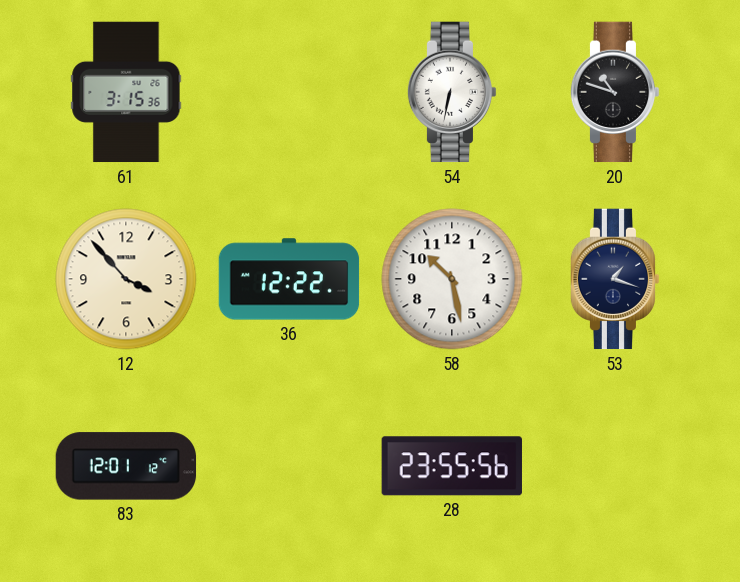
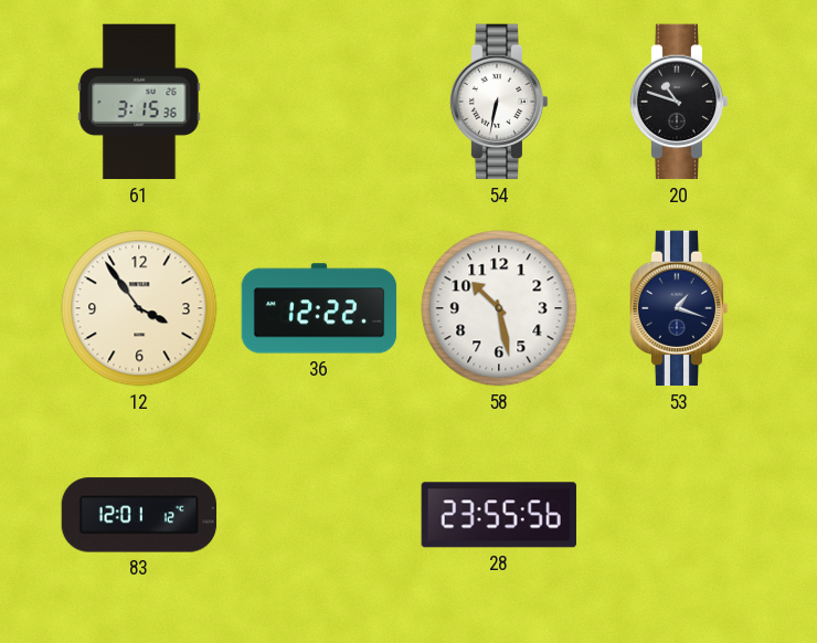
12: 3:53 -> 3:54 (139, 308)
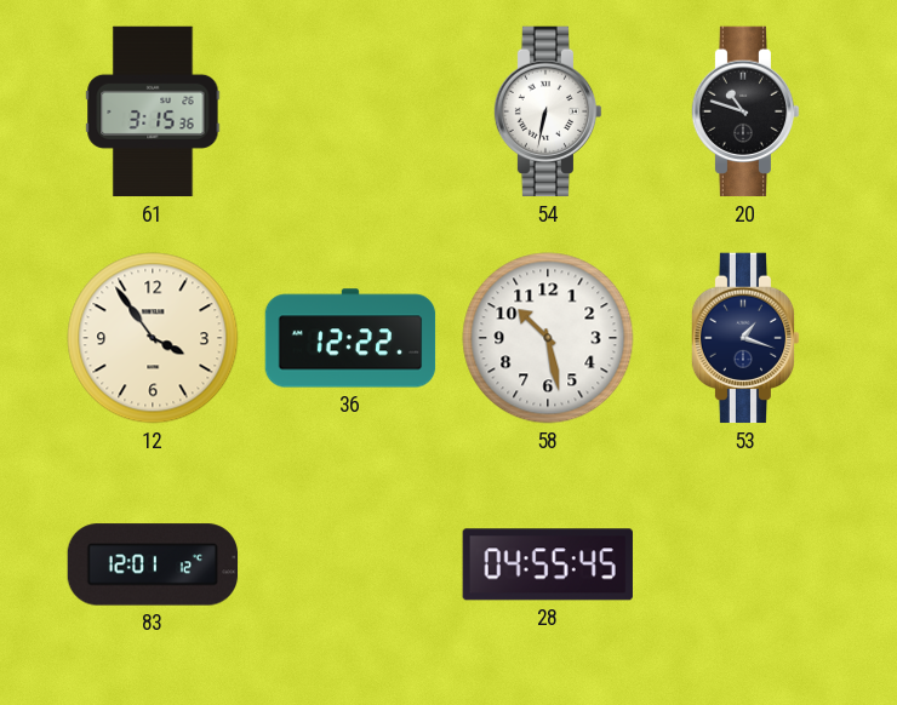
28: 23:55 -> 04:55 (548, 564)
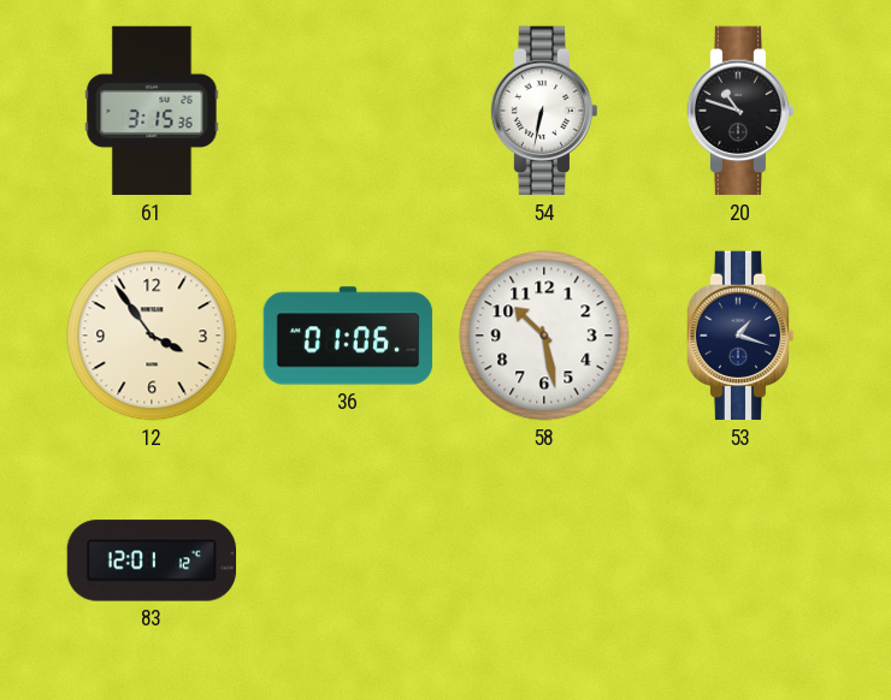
36: 12:22 -> 01:06 (348, 336)
28: 04:55 -> none (548, 564)
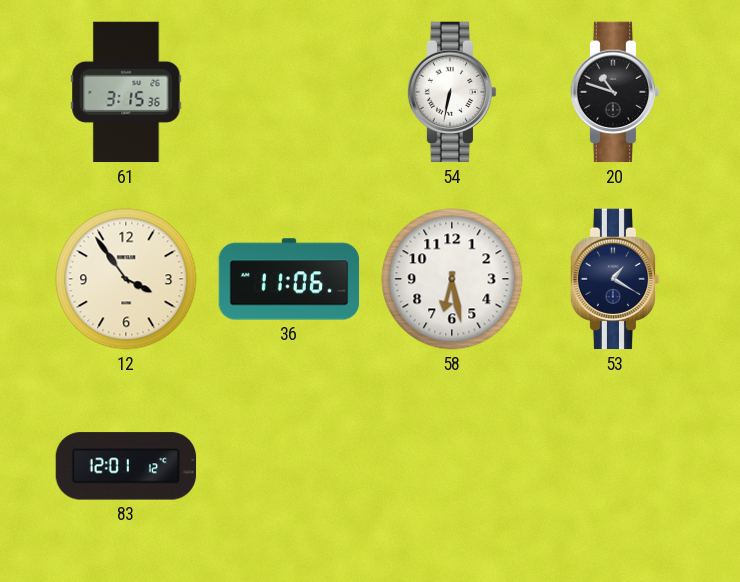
36: 01:06 -> 11:06 (289, 279)
58: 10:28 -> 6:28 (452, 279)
53: 1:18 -> 1:20 (615, 279)
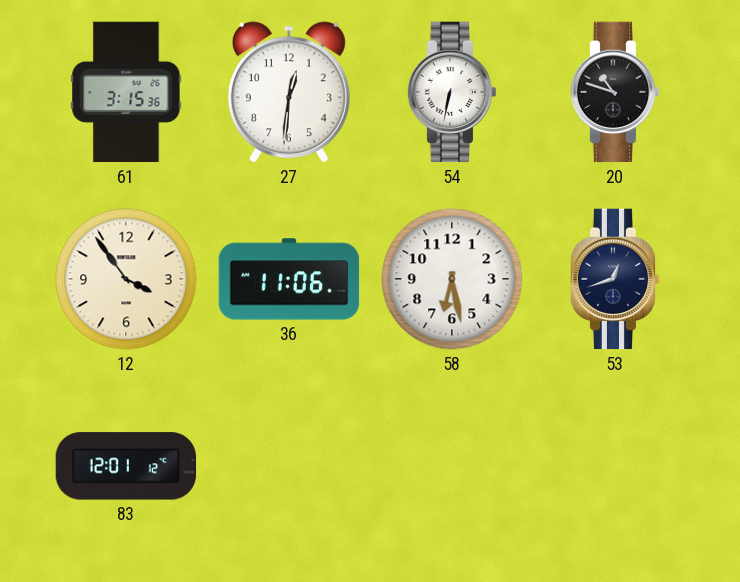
27: none -> 12:31 (289, 92)
53: 1:20 -> 12:42 (615, 279)
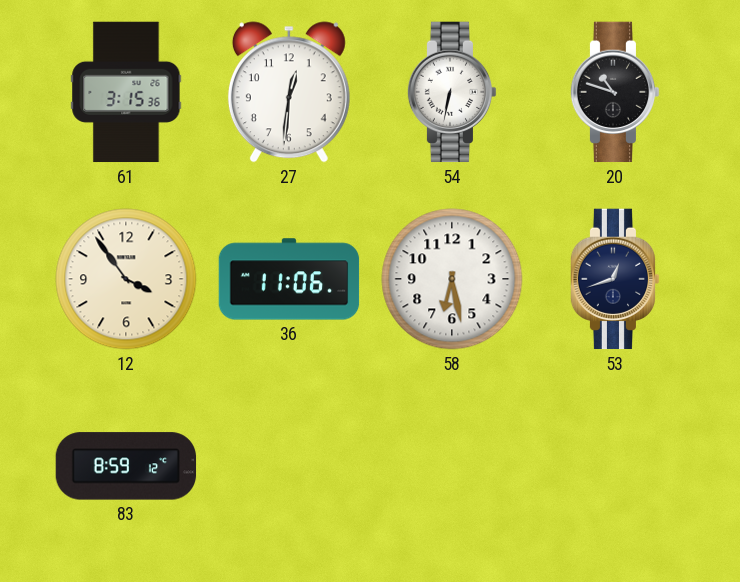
83: 12:01 -> 8:59 (126, 466)
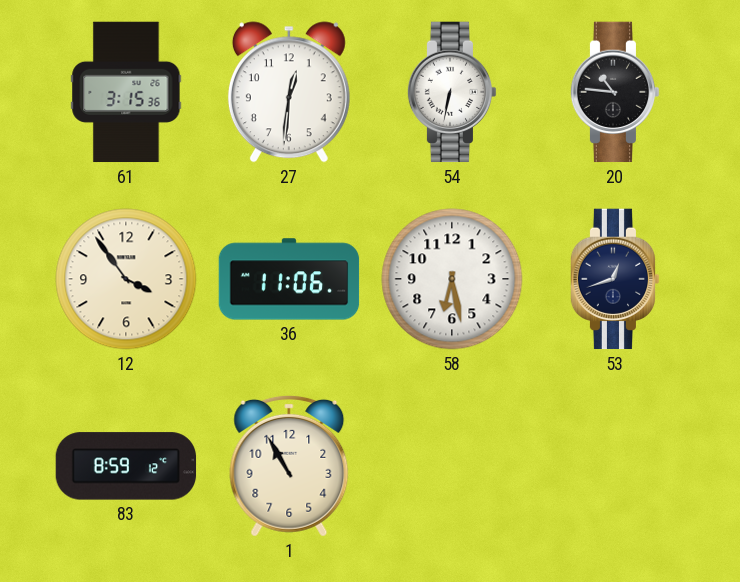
20: 10:48 -> 10:46 (615, 92)
1: none -> 10:55 (289, 466)
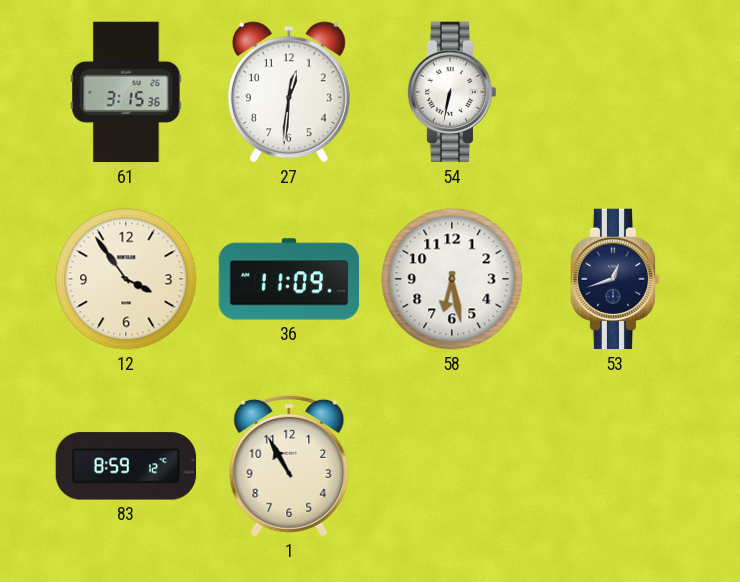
20: 10:46 -> none (615, 92)
36: 11:06 -> 11:09 (289, 279)
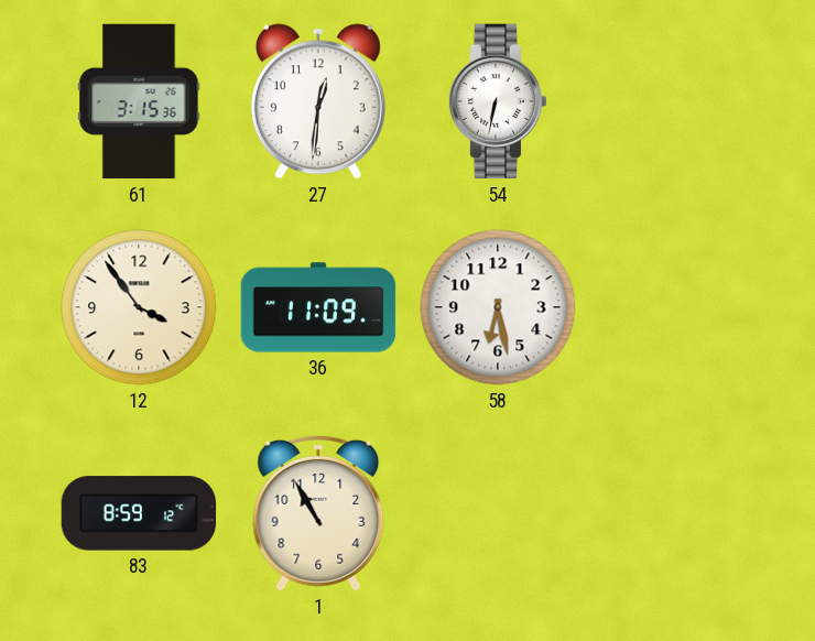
53: 12:42 -> none (615, 279)
